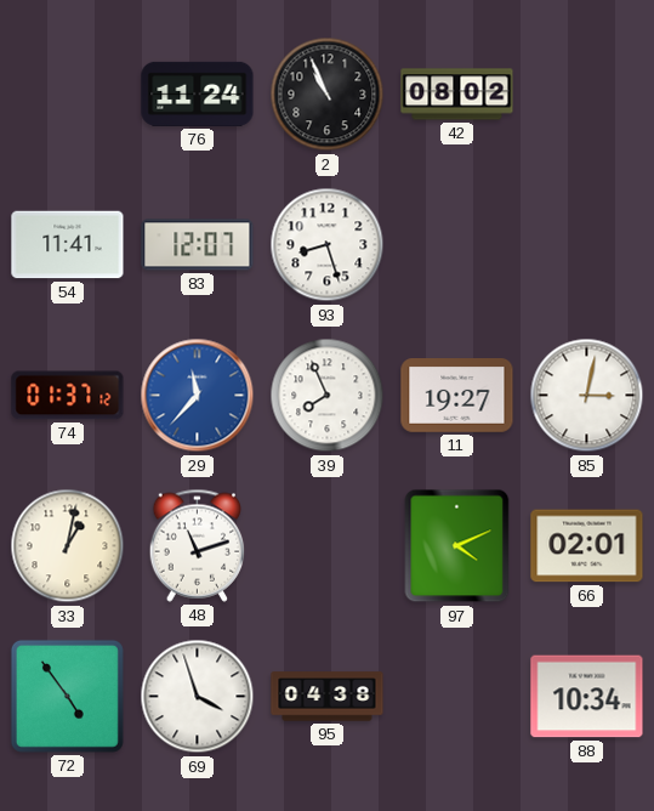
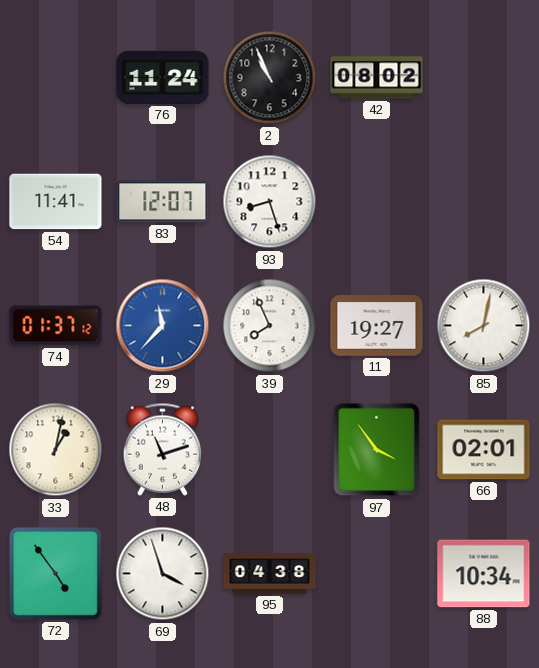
85: 3:02 -> 8:02 (484, 326)
97: 4:11 -> 3:54 (377, 450)
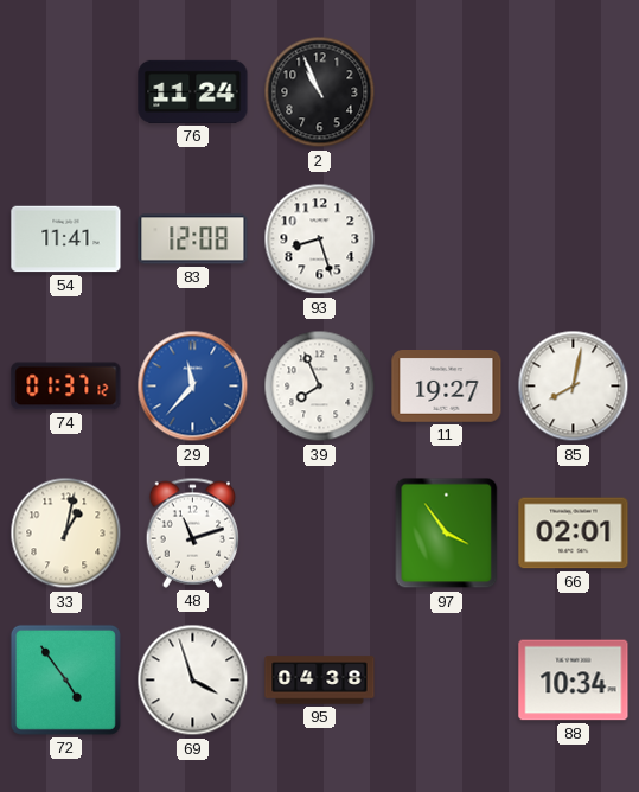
42: 08:02 -> none (377, 78)
83: 12:07 -> 12:08 (193, 239)
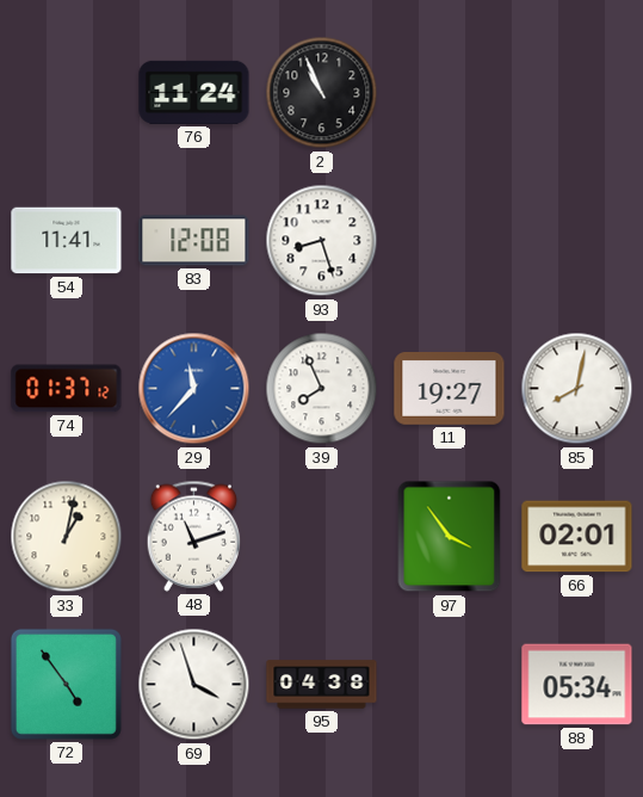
88: 10:34 -> 05:34 (577, 685)
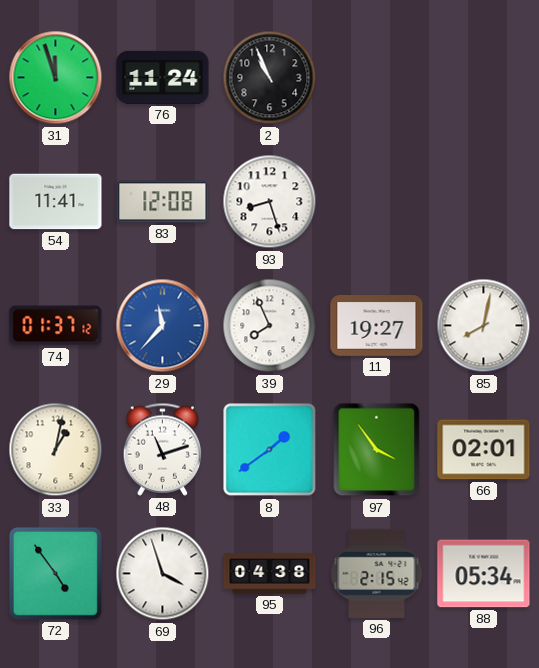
31: none -> 11:57 (56, 78)
8: none -> 1:39 (270, 450)
96: none -> 2:15 (377, 573)
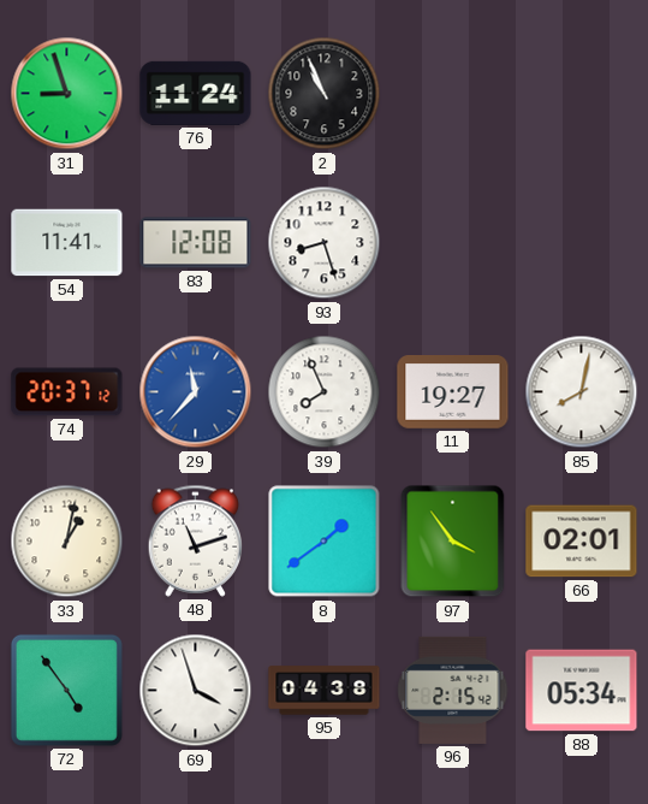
31: 11:57 -> 8:57 (67, 94)
74: 01:37 -> 20:37 (67, 392)
